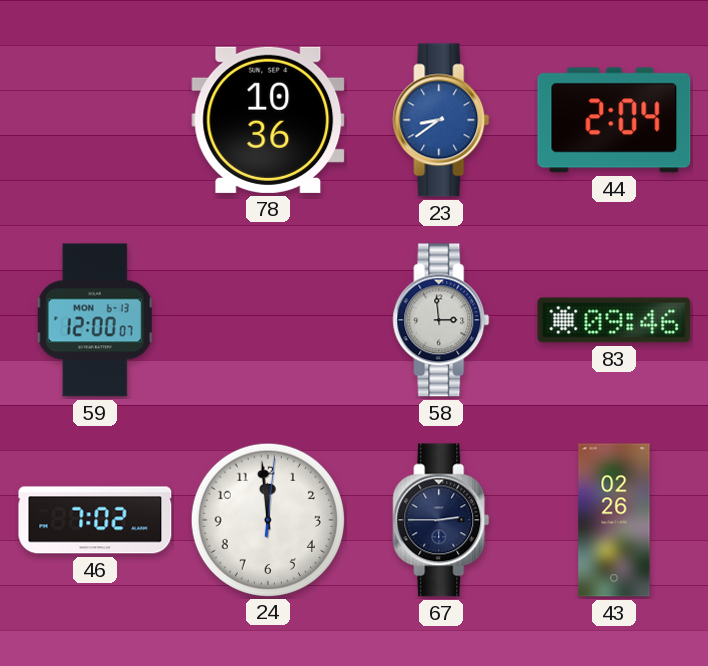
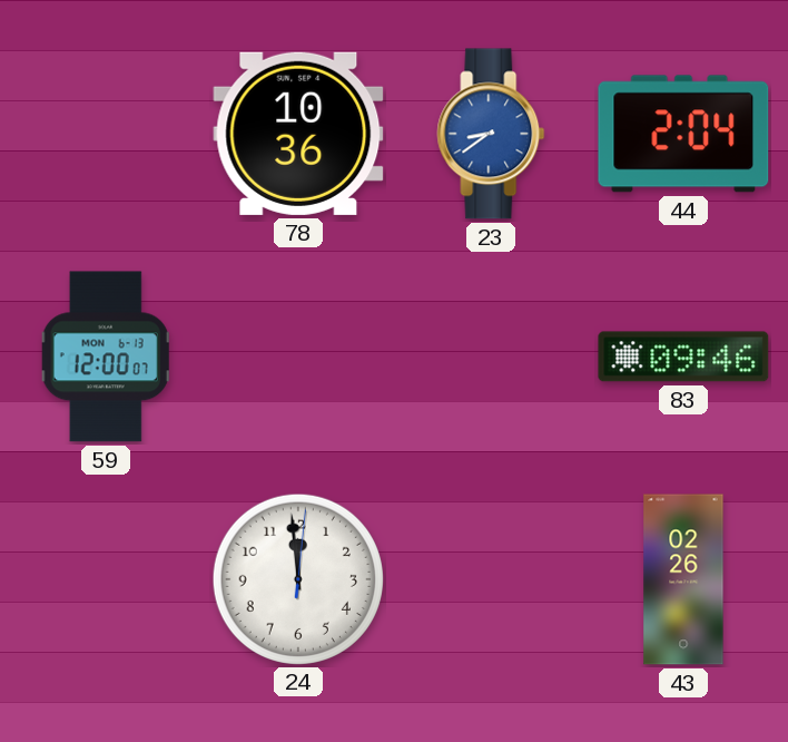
58: 2:59 -> none (441, 320)
46: 7:02 -> none (95, 520)
67: 2:45 -> none (441, 520)
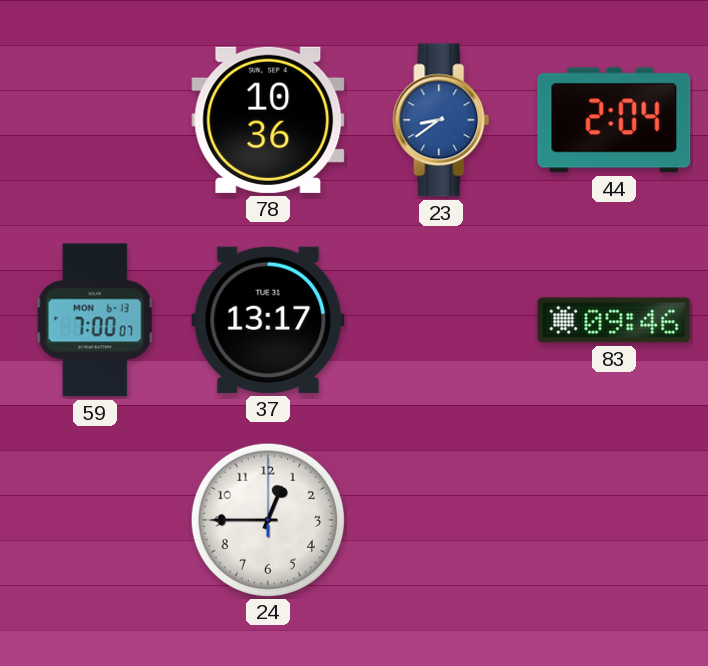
59: 12:00 -> 7:00 (95, 320)
37: none -> 13:17 (268, 320)
24: 11:59 -> 12:45 (267, 519)
43: 02:26 -> none (683, 579)
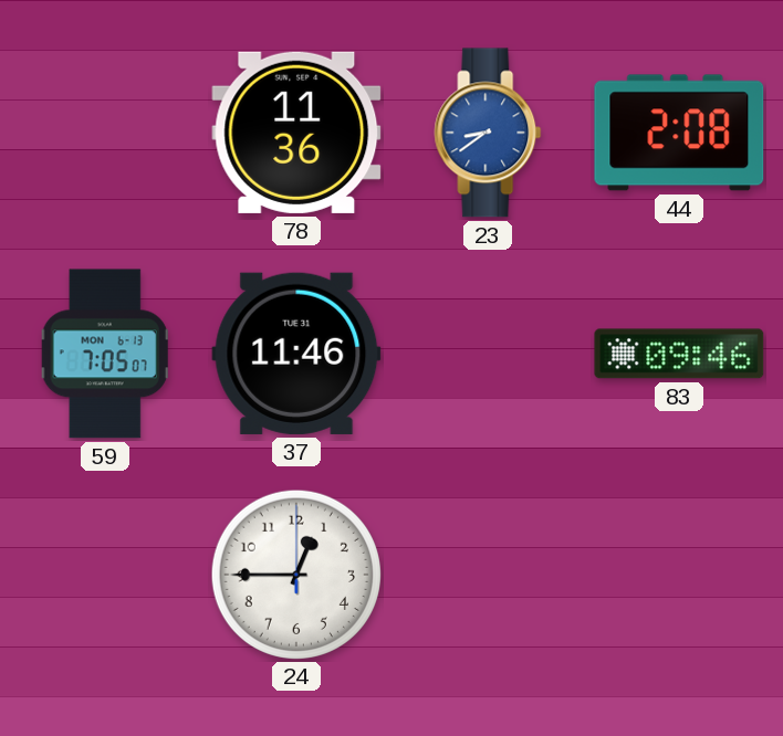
78: 10:36 -> 11:36 (296, 133)
44: 2:04 -> 2:08 (679, 133)
59: 7:00 -> 7:05 (105, 354)
37: 13:17 -> 11:46 (296, 354)
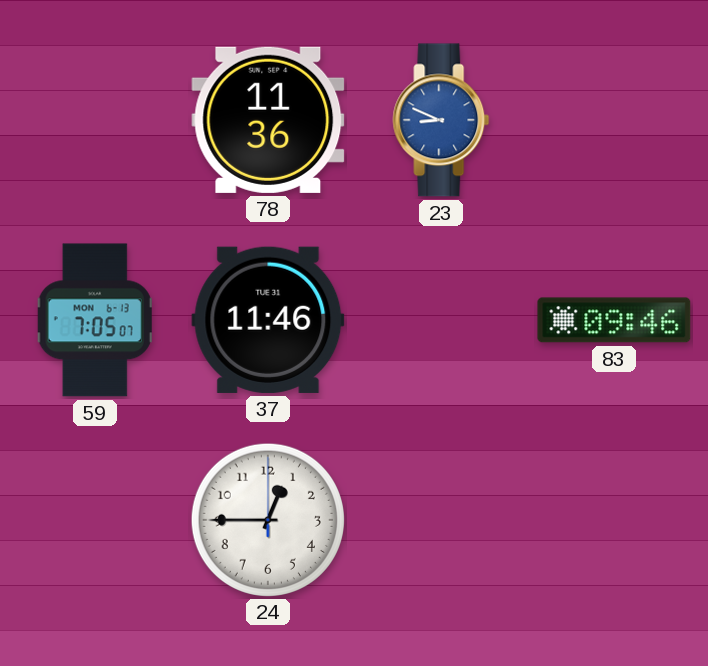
23: 8:39 -> 8:49 (441, 120)
44: 2:08 -> none (679, 133)
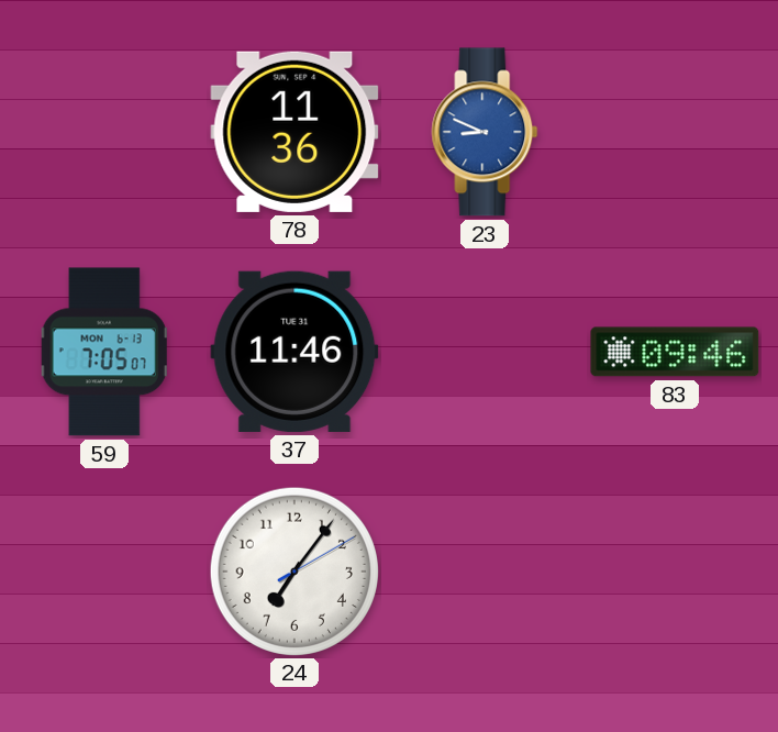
24: 12:45 -> 7:06 (293, 570)
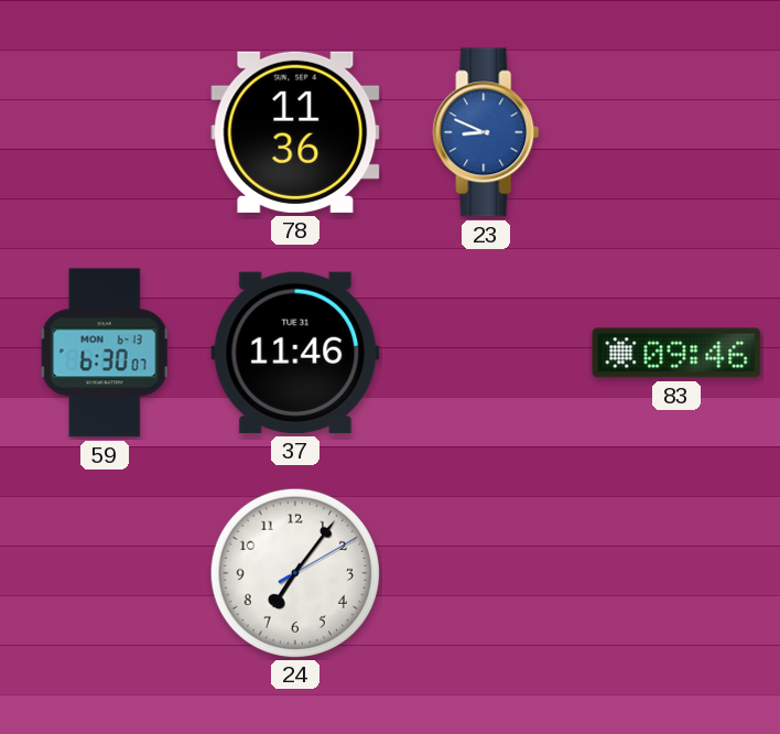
59: 7:05 -> 6:30 (105, 353)
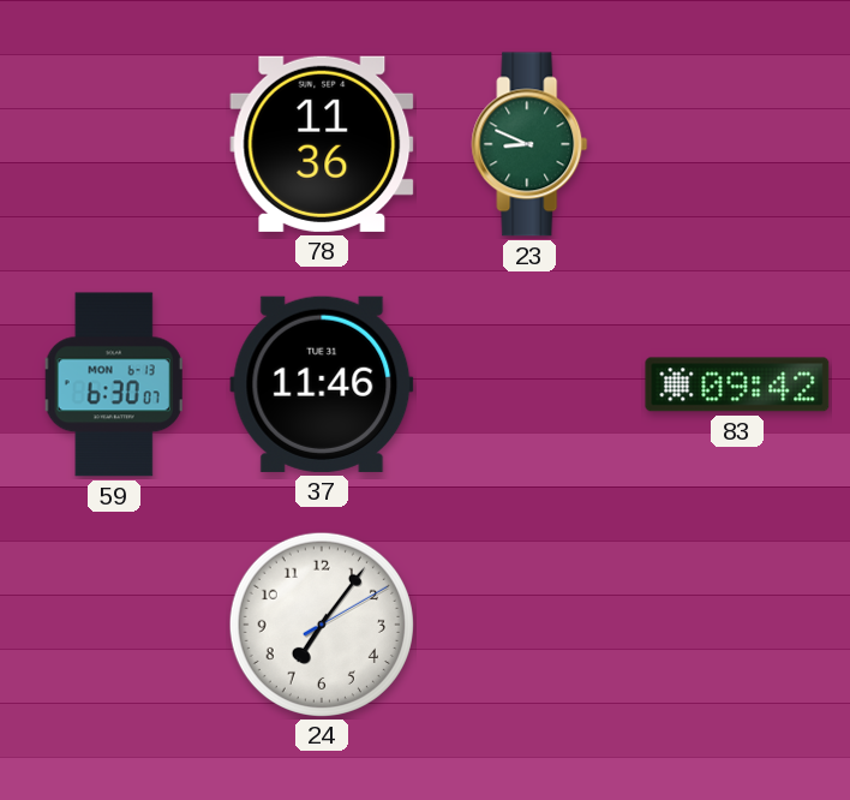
23 dial: blue -> green (529, 144)
83: 09:46 -> 09:42 (737, 384)
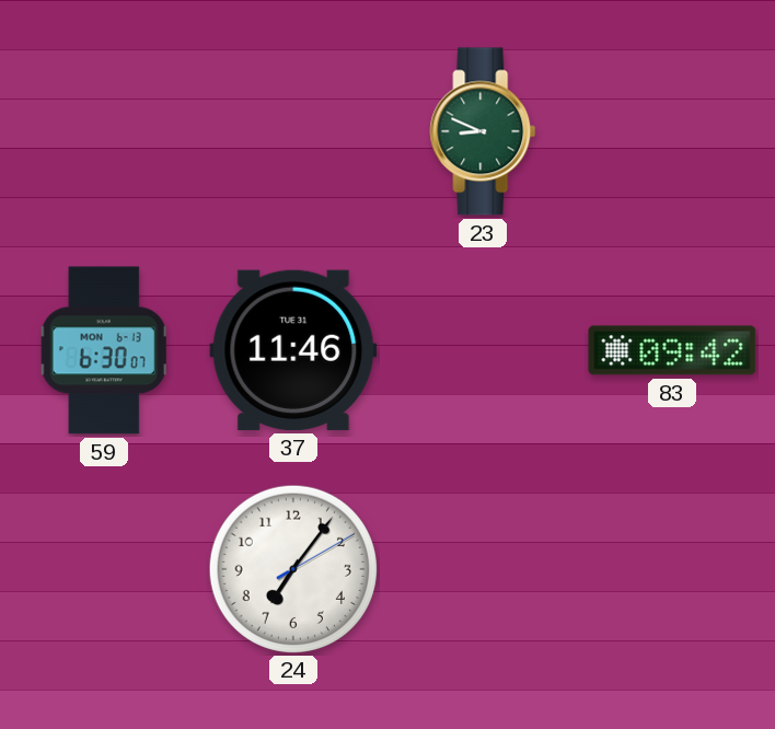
78: 11:36 -> none (322, 144)
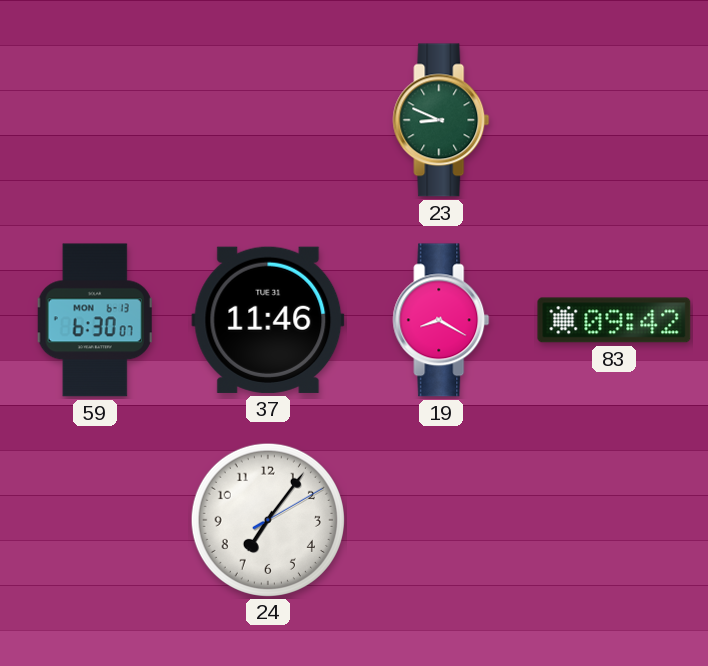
19: none -> 8:20 (441, 320)
